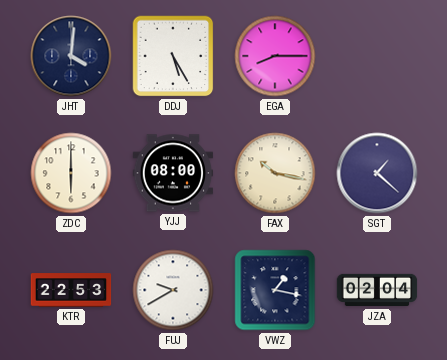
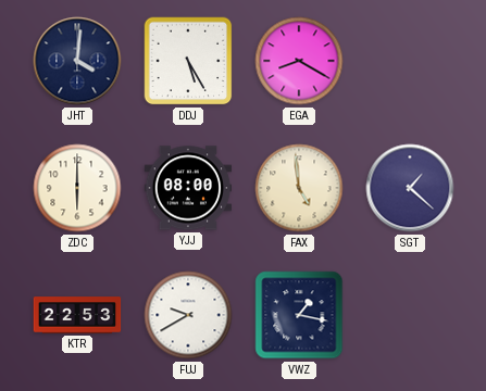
EGA: 8:15 -> 8:20 (299, 61)
FAX: 10:17 -> 4:59 (299, 188)
JZA: 02:04 -> none (377, 290)
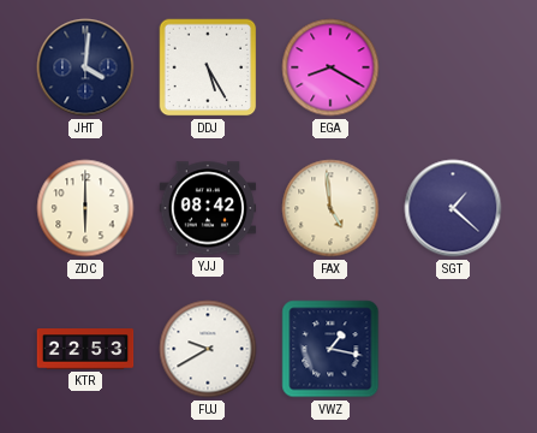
YJJ: 08:00 -> 08:42 (208, 208)
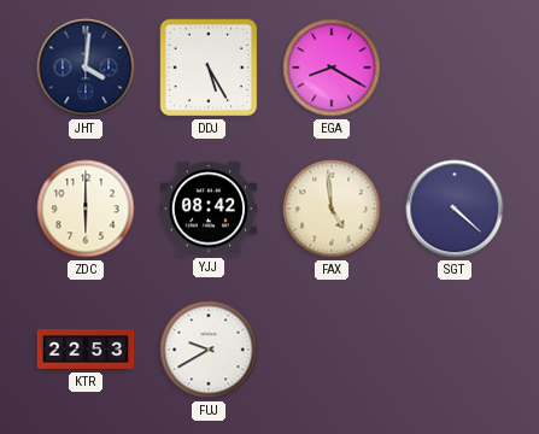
SGT: 1:22 -> 4:22 (455, 209)
VWZ: 1:17 -> none (330, 349)
